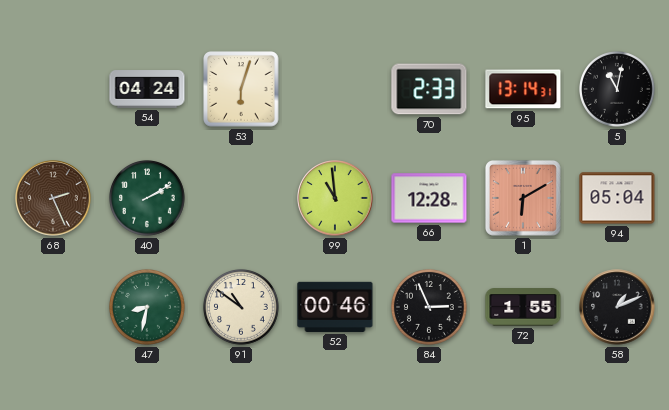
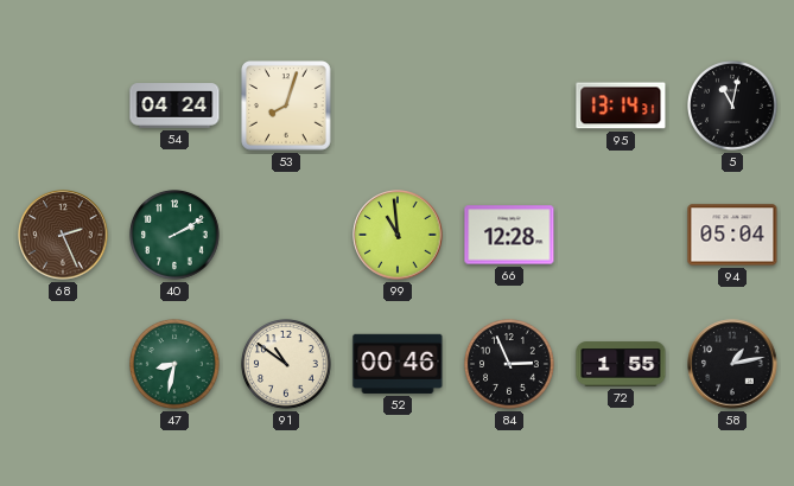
53: 6:03 -> 8:03 (286, 105)
70: 2:33 -> none (429, 89)
1: 6:10 -> none (523, 198)
58: 1:11 -> 1:13 (732, 364)
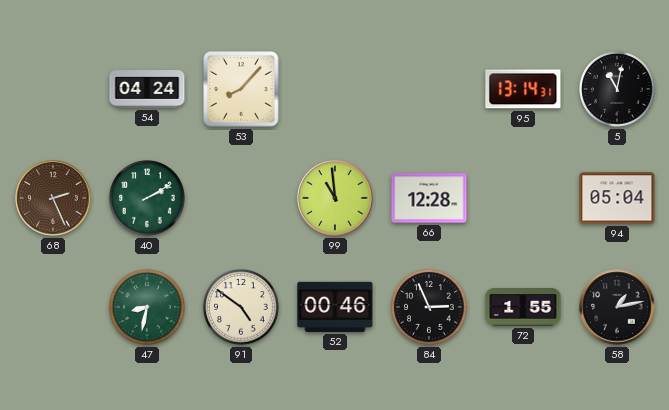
53: 8:03 -> 8:07 (241, 89)
91: 10:51 -> 4:51 (242, 308)
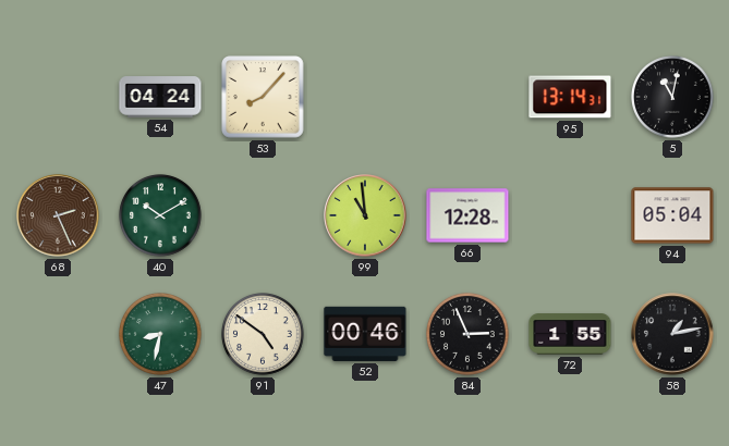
40: 2:10 -> 10:10 (161, 216)
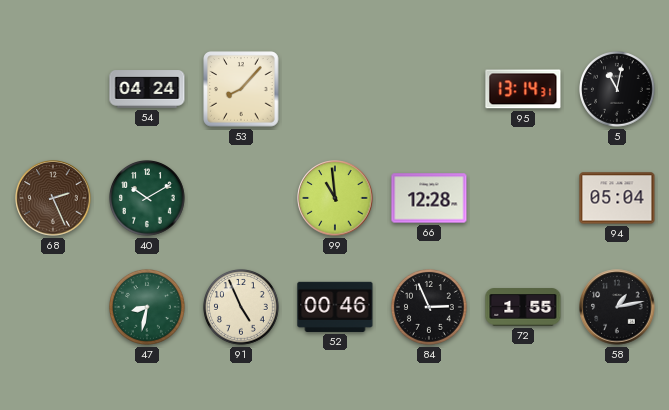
91: 4:51 -> 4:56 (242, 308)
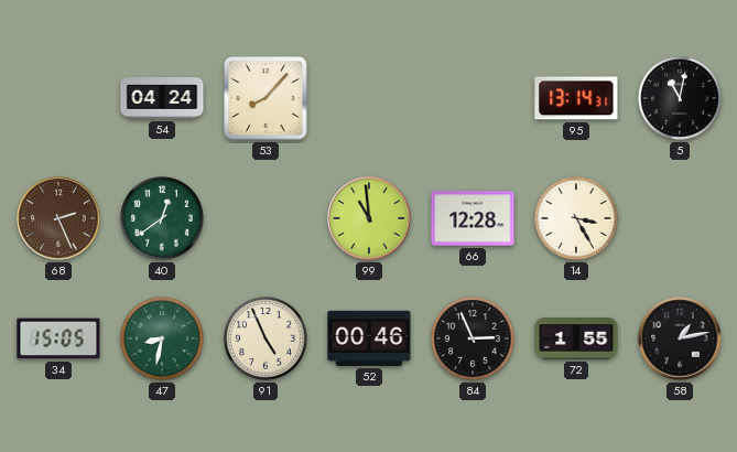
40: 10:10 -> 12:39 (163, 219)
14: none -> 3:25 (577, 219)
94: 05:04 -> none (617, 198)
34: none -> 15:05 (58, 338)
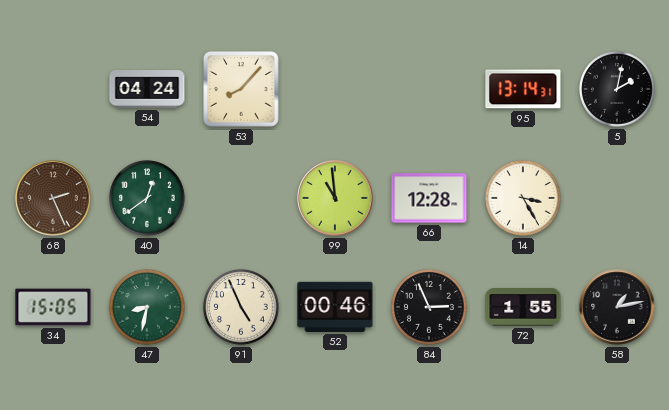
5: 11:02 -> 2:02 (618, 90)
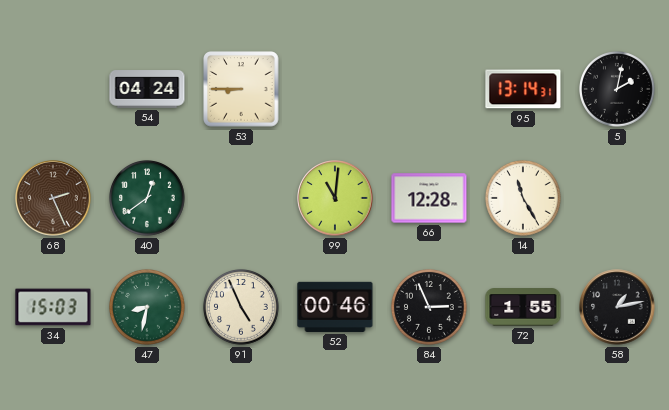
53: 8:07 -> 8:45 (241, 89)
99: 10:59 -> 11:01 (335, 198)
14: 3:25 -> 11:25 (524, 199)
34: 15:05 -> 15:03 (53, 307)
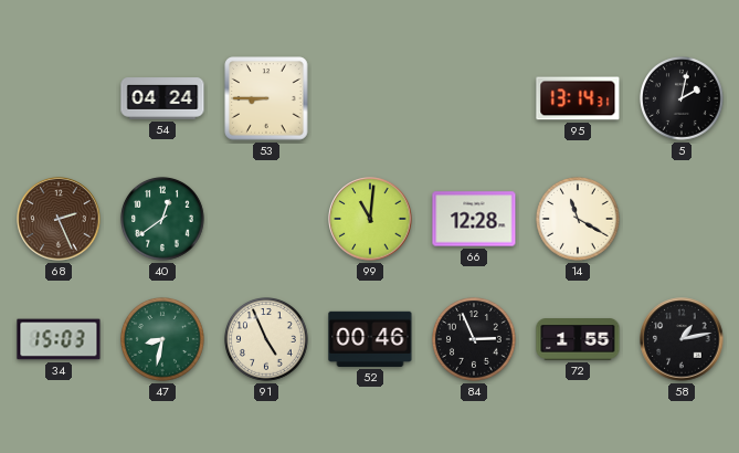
14: 11:25 -> 11:20 (579, 220)
